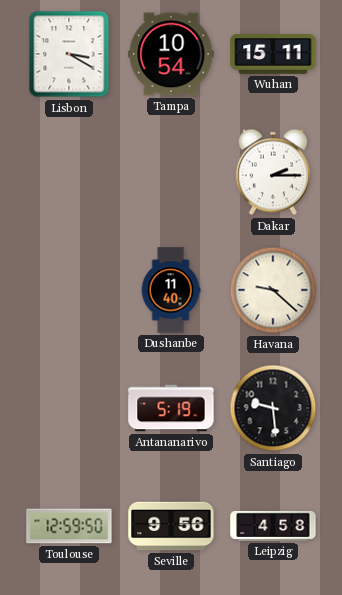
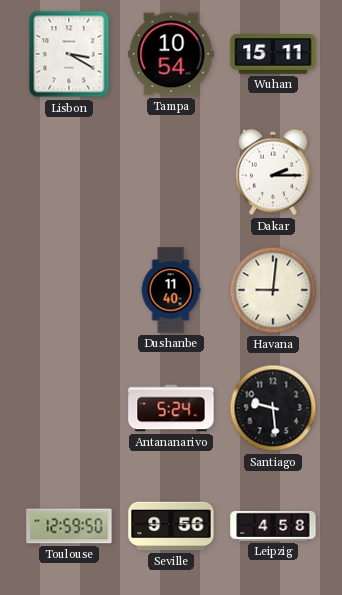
Havana: 9:22 -> 9:01 (273, 290)
Antananarivo: 5:19 -> 5:24 (171, 408)
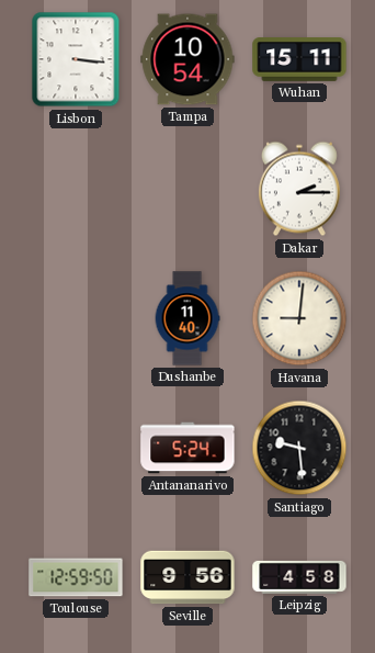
Lisbon: 3:20 -> 3:16 (76, 59)
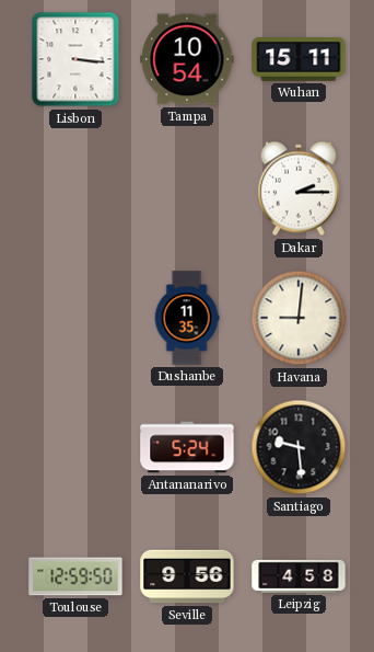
Dushanbe: 11:40 -> 11:35 (187, 318)
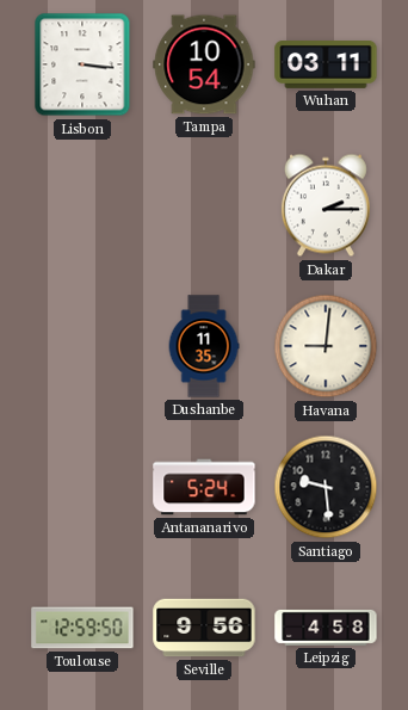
Wuhan: 15:11 -> 03:11 (326, 66)
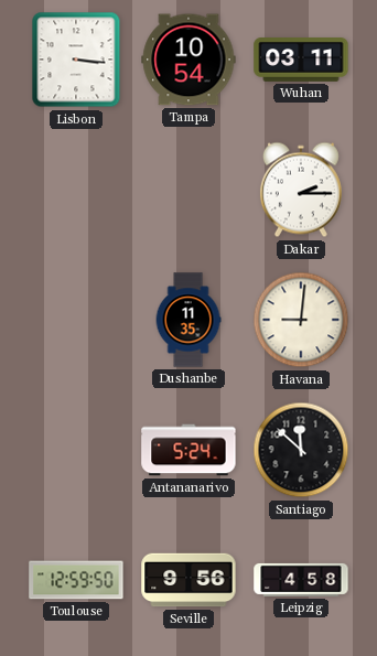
Santiago: 9:29 -> 11:52 (301, 450)
